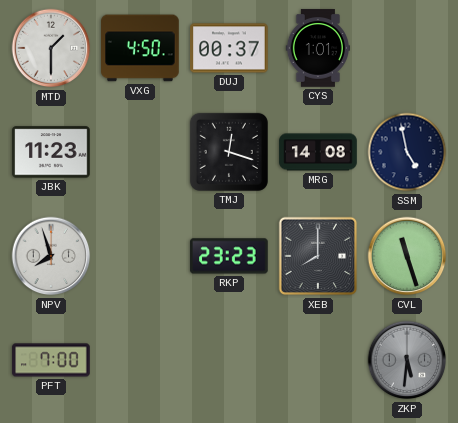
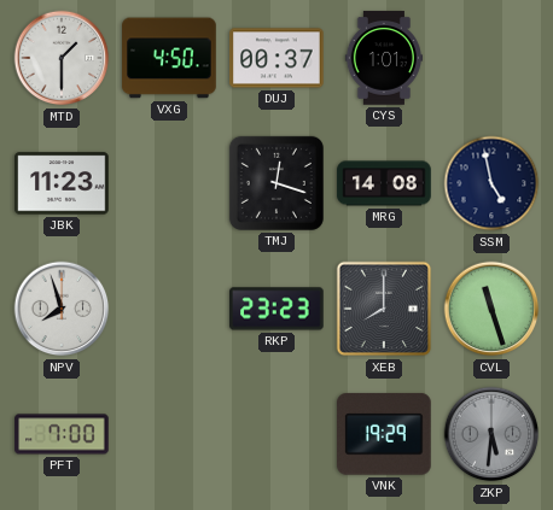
VNK: none -> 19:29 (385, 434)
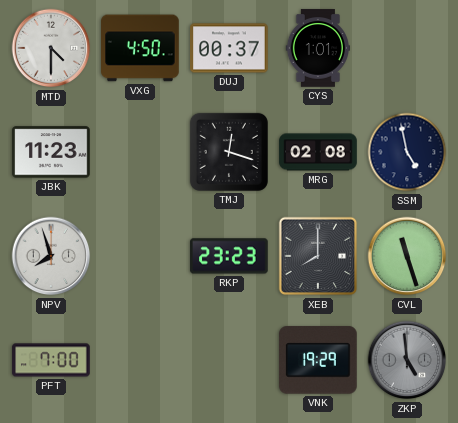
MTD: 1:30 -> 4:30 (51, 48)
MRG: 14:08 -> 02:08 (318, 152)
ZKP: 5:31 -> 4:59 (407, 360)
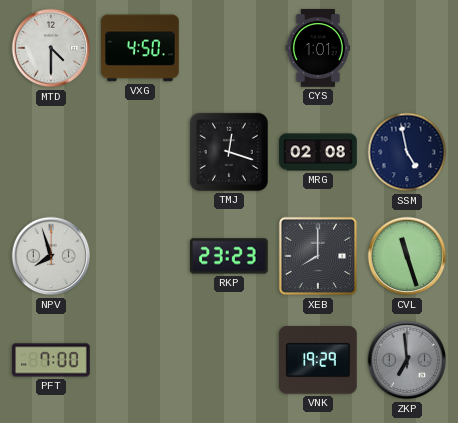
DUJ: 00:37 -> none (229, 48)
JBK: 11:23 -> none (51, 152)
ZKP: 4:59 -> 6:59 (407, 360)
